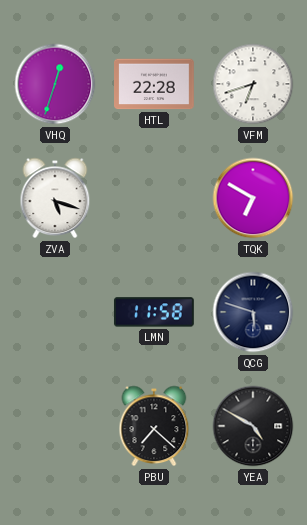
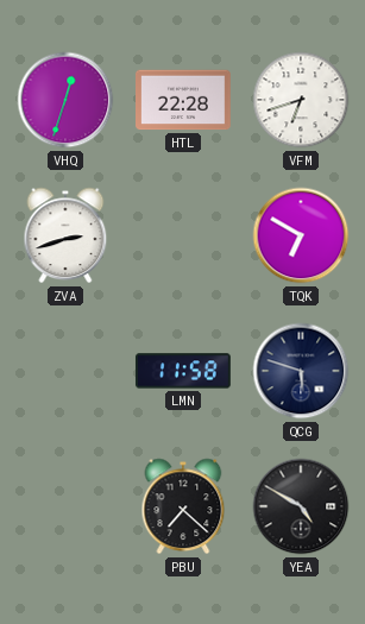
ZVA: 5:18 -> 2:42 (65, 235)
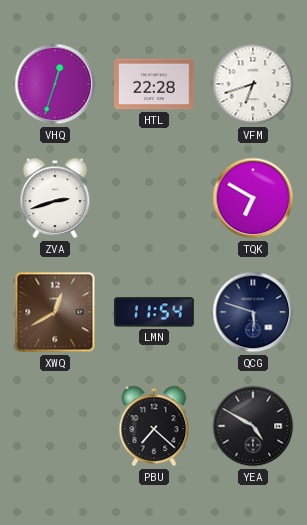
XWQ: none -> 12:40 (55, 312)
LMN: 11:58 -> 11:54 (154, 312)
